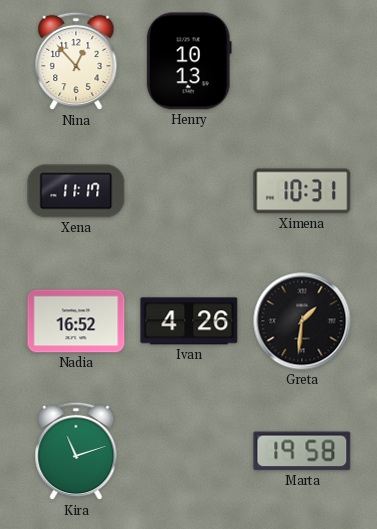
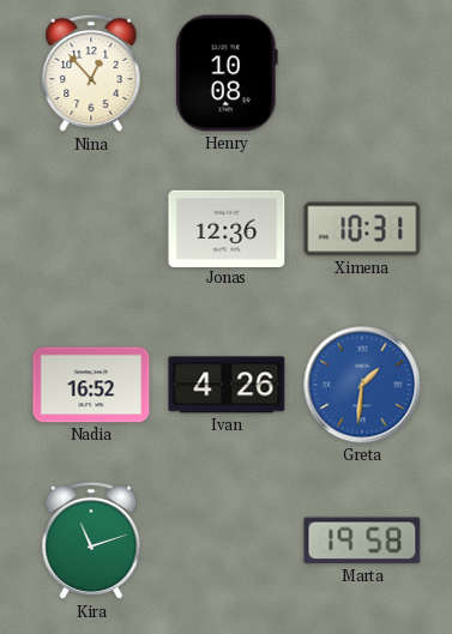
Henry: 10:13 -> 10:08 (227, 73)
Xena: 11:17 -> none (76, 191)
Jonas: none -> 12:36 (227, 228)
Greta dial: black -> blue (362, 385)
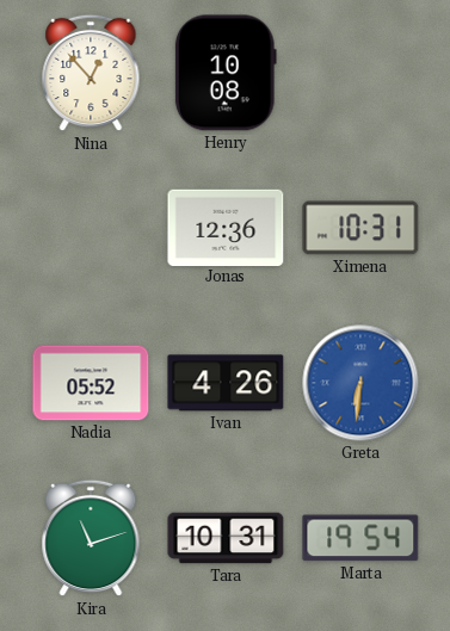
Nadia: 16:52 -> 05:52 (91, 383)
Greta: 1:31 -> 6:31 (360, 383)
Tara: none -> 10:31 (226, 538)
Marta: 19:58 -> 19:54 (360, 538)
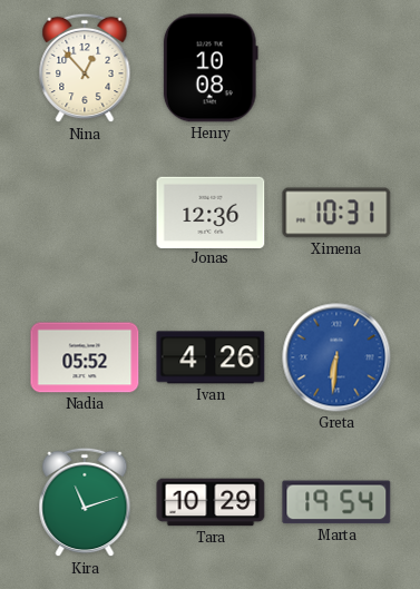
Tara: 10:31 -> 10:29 (211, 502)
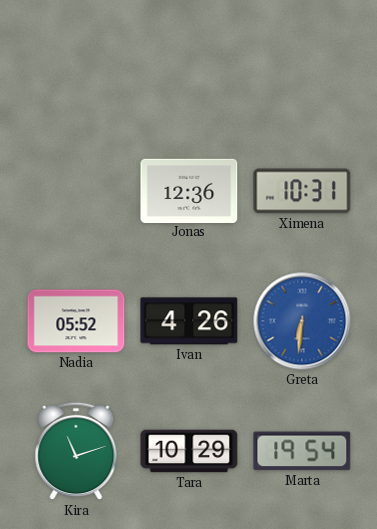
Nina: 12:53 -> none (85, 68)
Henry: 10:08 -> none (211, 68)
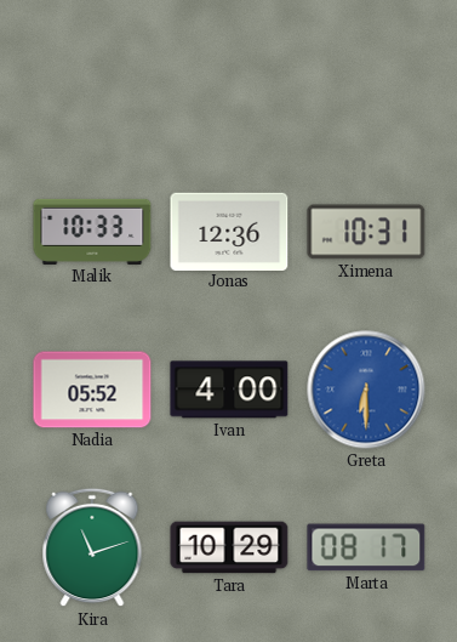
Malik: none -> 10:33 (92, 232)
Ivan: 4:26 -> 4:00 (229, 390)
Greta: 6:31 -> 6:30 (366, 390)
Marta: 19:54 -> 08:17 (366, 547)
